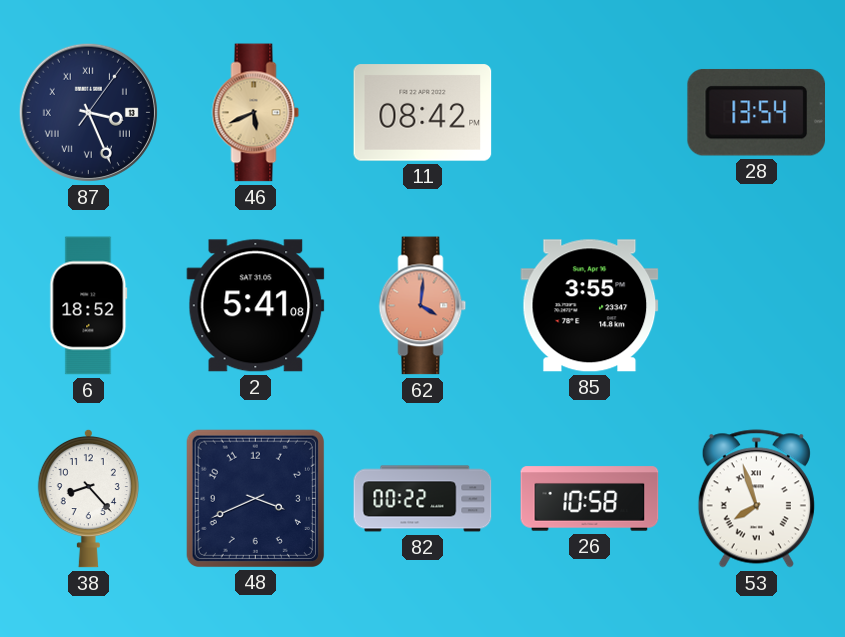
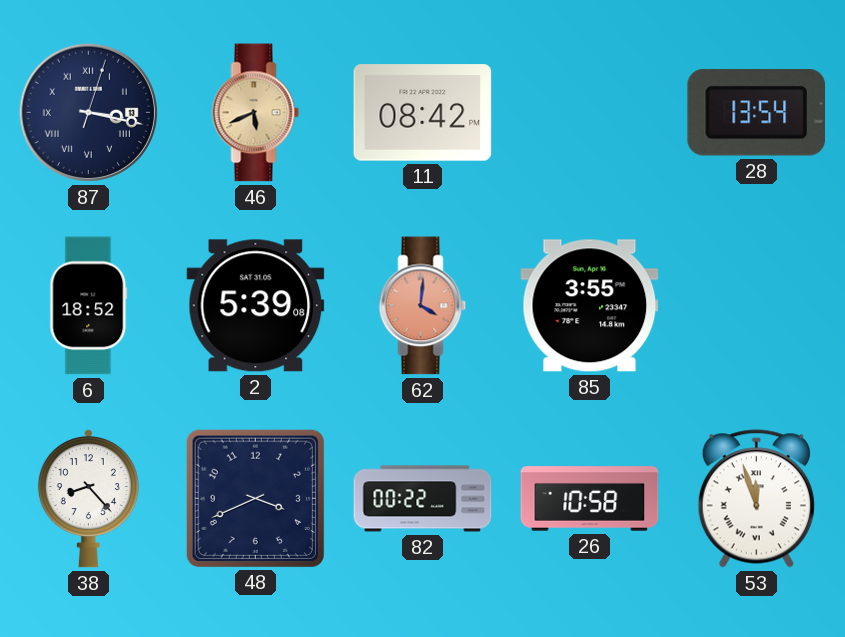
87: 3:26 -> 3:17 (88, 112)
2: 5:41 -> 5:39 (256, 306)
53: 7:57 -> 11:57 (756, 499)
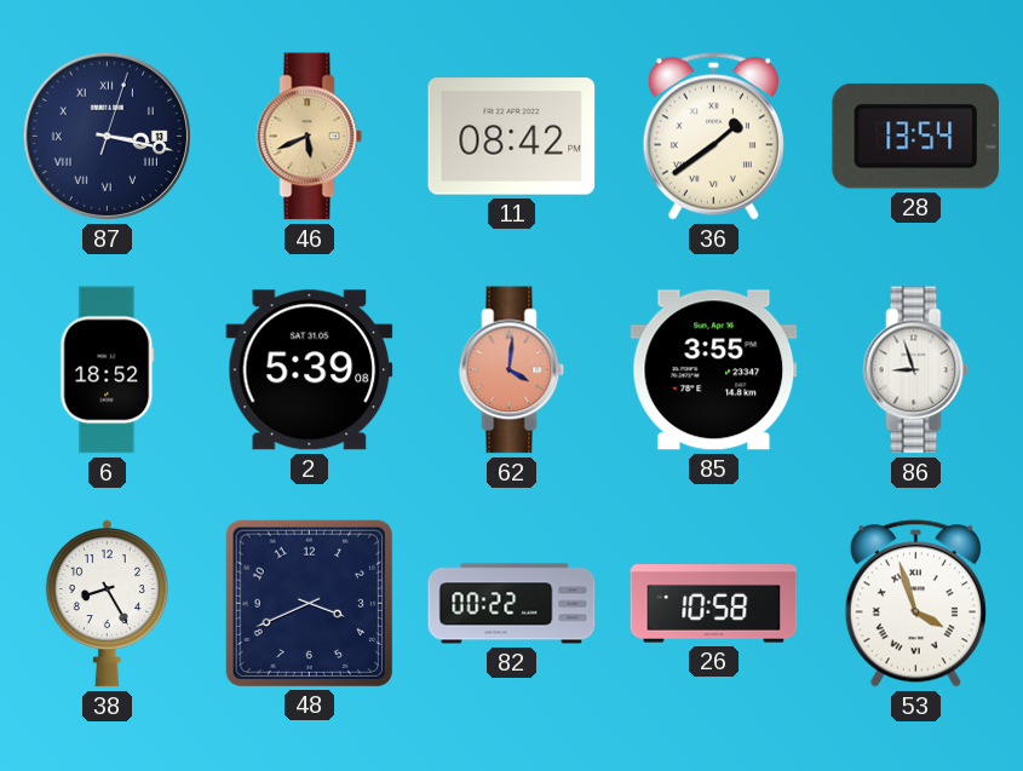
36: none -> 1:39 (713, 137)
86: none -> 8:57 (916, 370)
38: 8:23 -> 8:25 (107, 603)
53: 11:57 -> 3:57 (915, 604)
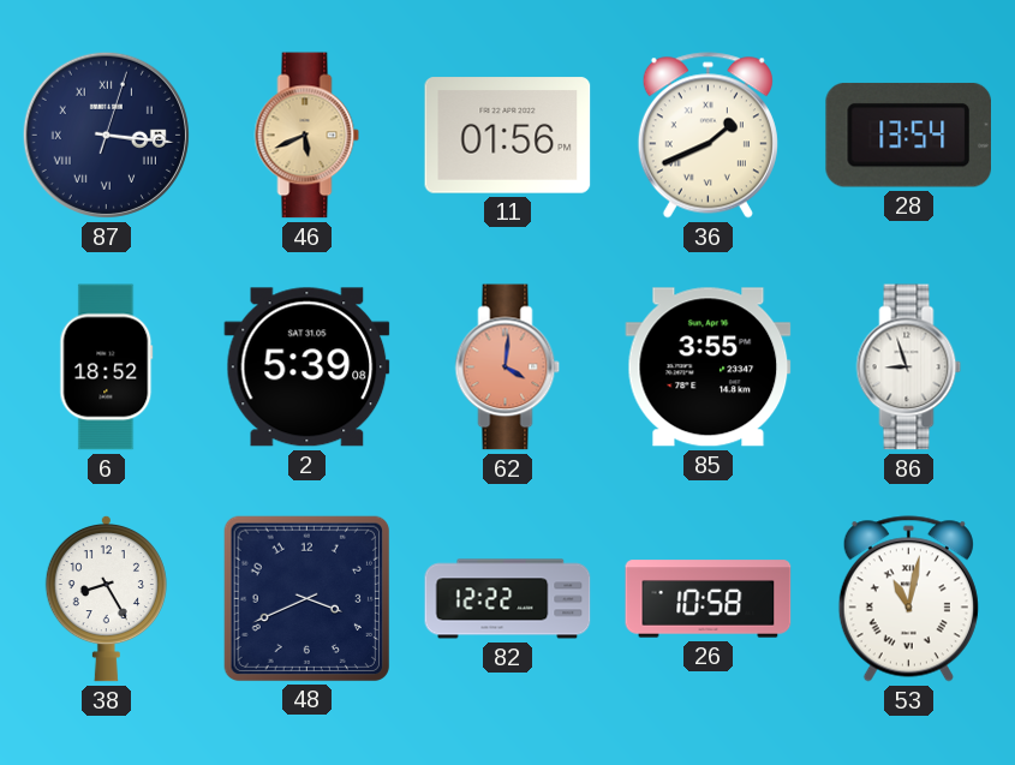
87: 3:17 -> 3:16 (106, 135)
11: 08:42 -> 01:56 (508, 136)
36: 1:39 -> 1:41 (707, 136)
82: 00:22 -> 12:22 (508, 599)
53: 3:57 -> 11:02 (908, 599)
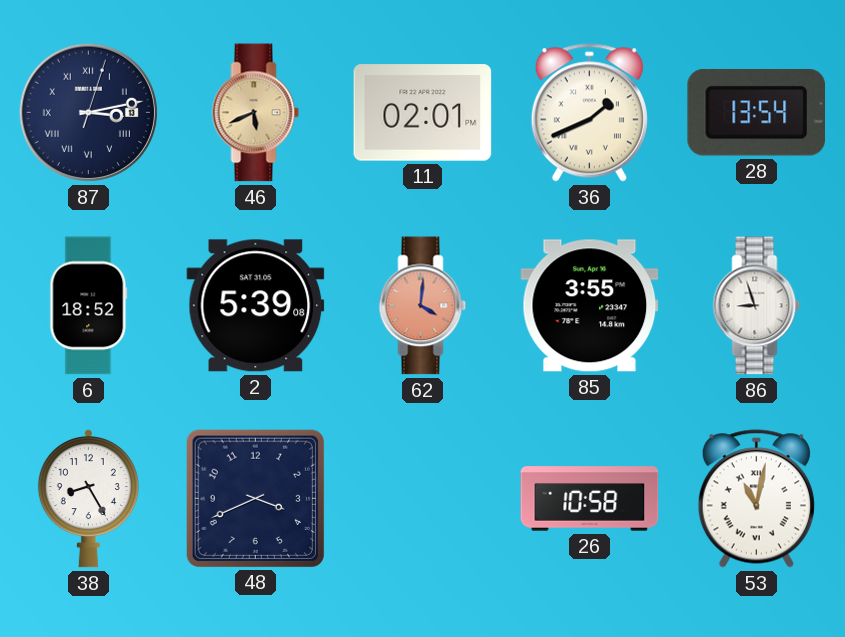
87: 3:16 -> 3:13 (88, 112)
11: 01:56 -> 02:01 (423, 113)
82: 12:22 -> none (508, 599)
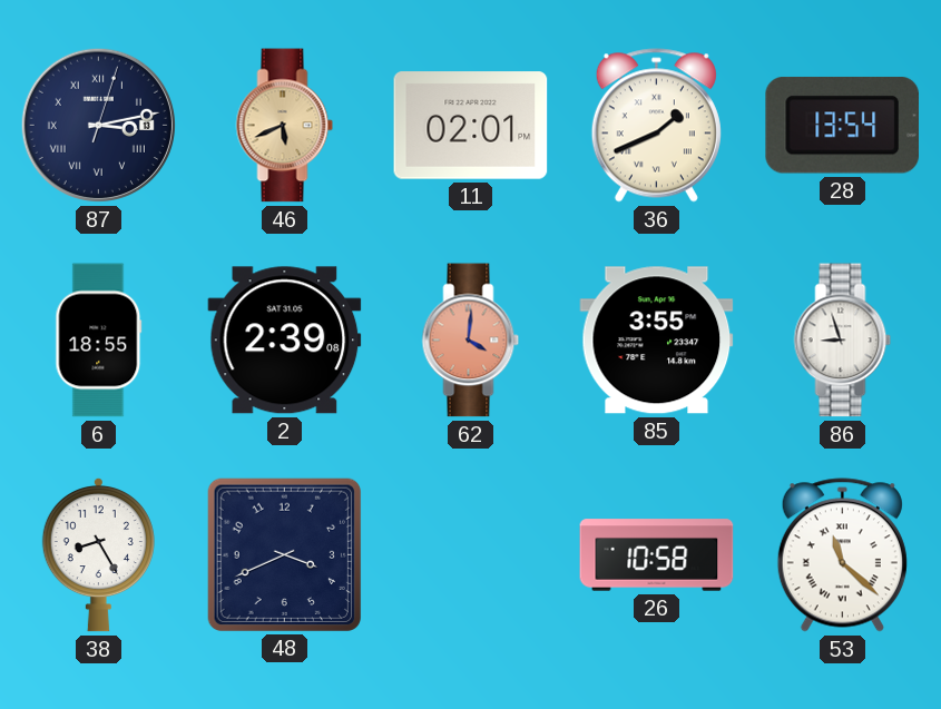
6: 18:52 -> 18:55 (99, 341)
2: 5:39 -> 2:39 (285, 341)
53: 11:02 -> 11:22 (842, 555)
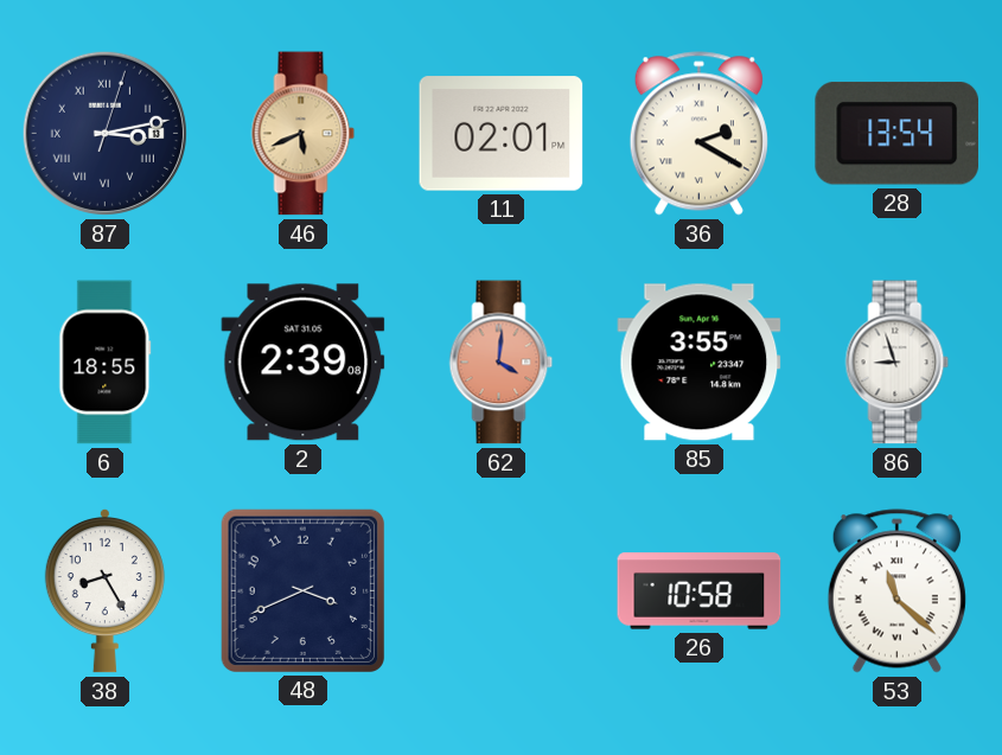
36: 1:41 -> 2:20 (698, 134)
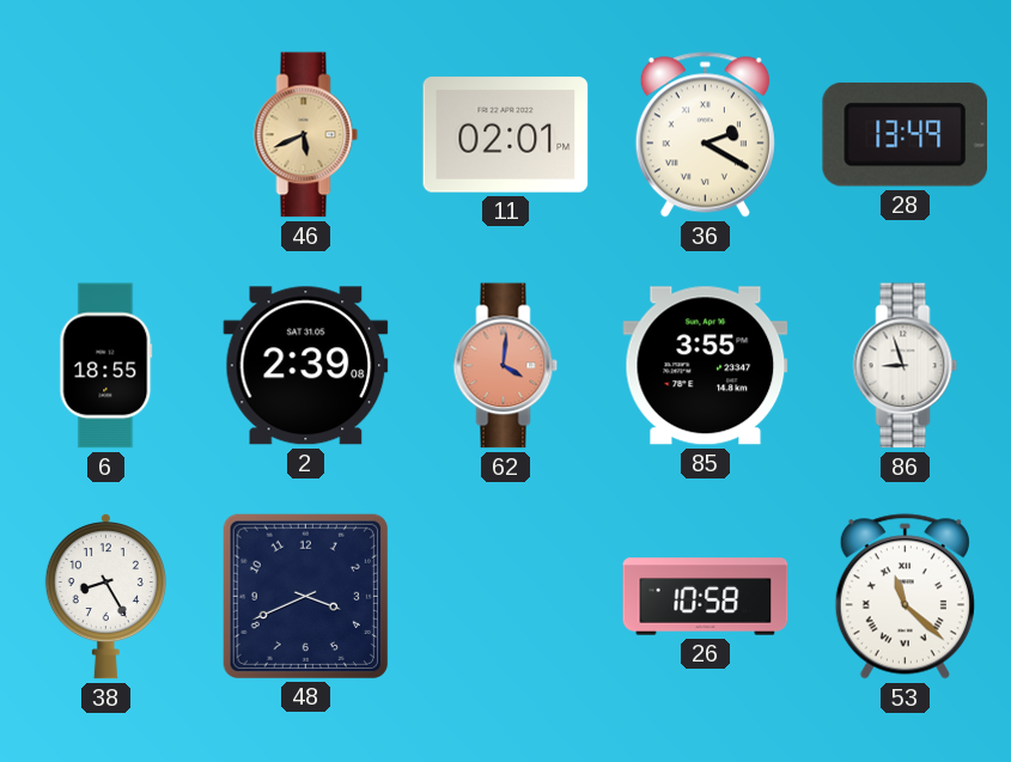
87: 3:13 -> none (104, 133)
28: 13:54 -> 13:49 (905, 134)
